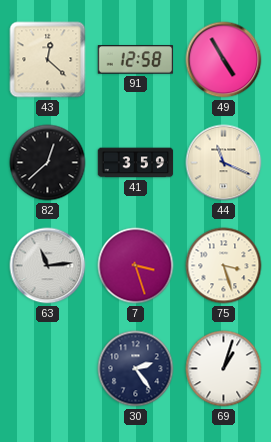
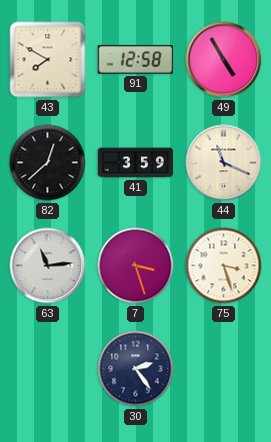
43: 12:22 -> 7:50 (48, 60)
69: 1:03 -> none (224, 369)
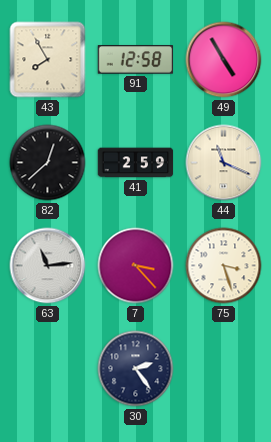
43: 7:50 -> 7:55 (48, 60)
41: 3:59 -> 2:59 (136, 163)
7: 3:27 -> 3:23 (136, 266)
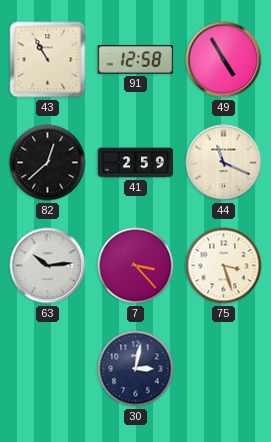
43: 7:55 -> 10:55 (48, 60)
63: 11:14 -> 10:14 (48, 266)
30: 2:24 -> 3:02 (136, 369)
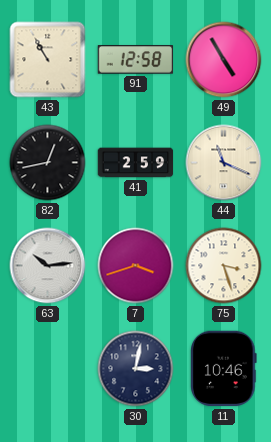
82: 12:38 -> 12:43 (48, 163)
7: 3:23 -> 3:42 (136, 266)
11: none -> 10:46 (224, 369)
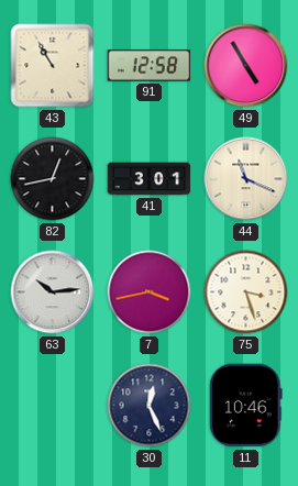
41: 2:59 -> 3:01 (150, 179)
7: 3:42 -> 3:43 (150, 292)
30: 3:02 -> 12:26 (150, 406)
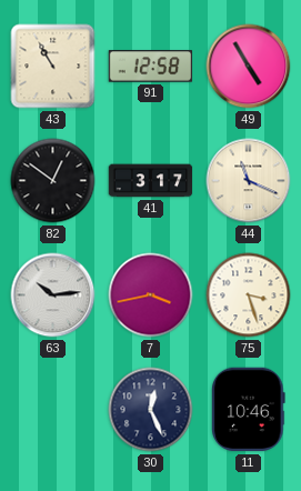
82: 12:43 -> 12:51 (53, 181)
41: 3:01 -> 3:17 (151, 181)
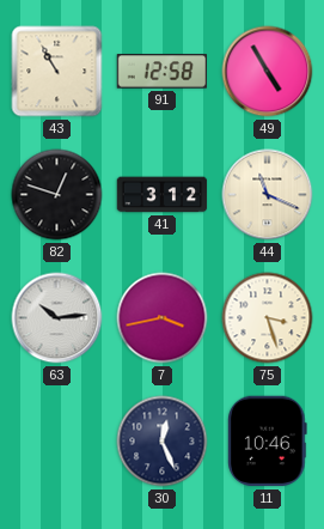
82: 12:51 -> 12:48 (57, 195)
41: 3:17 -> 3:12 (163, 195)
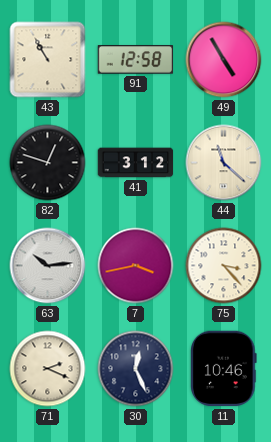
44: 11:19 -> 11:22 (224, 163)
75: 3:27 -> 3:23 (224, 266)
71: none -> 2:19 (48, 369)
